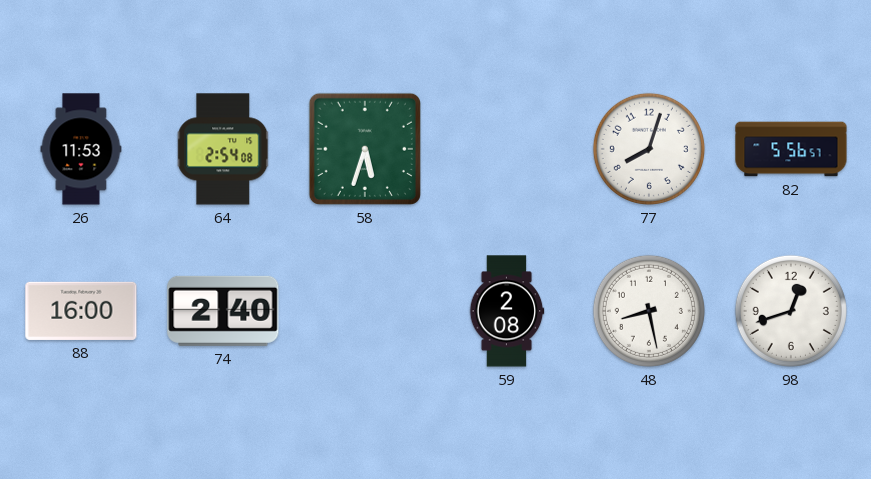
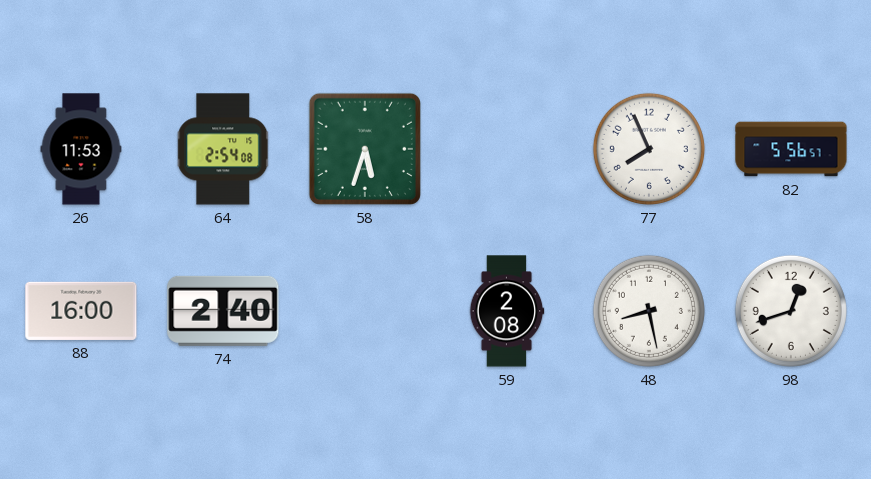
77: 8:03 -> 7:56 (649, 149)
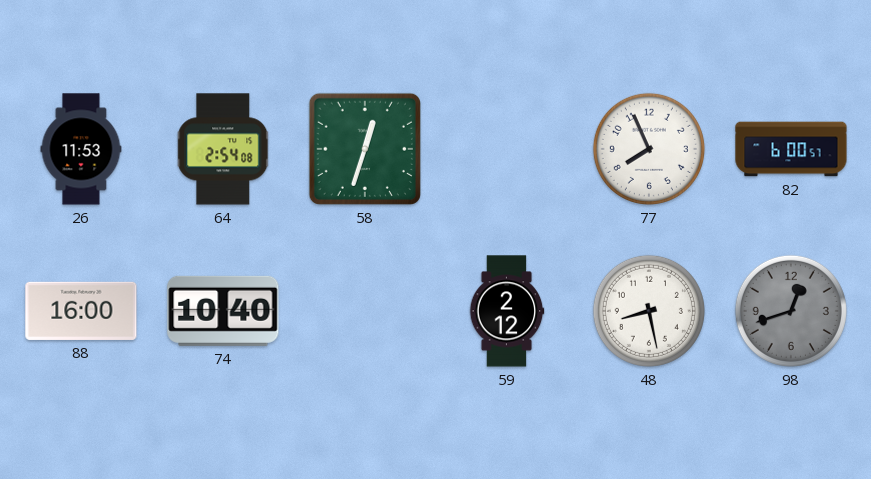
58: 5:33 -> 12:33 (365, 149)
82: 5:56 -> 6:00 (791, 149)
74: 2:40 -> 10:40 (223, 311)
59: 2:08 -> 2:12 (507, 311)
98 dial: white -> grey (791, 311)
